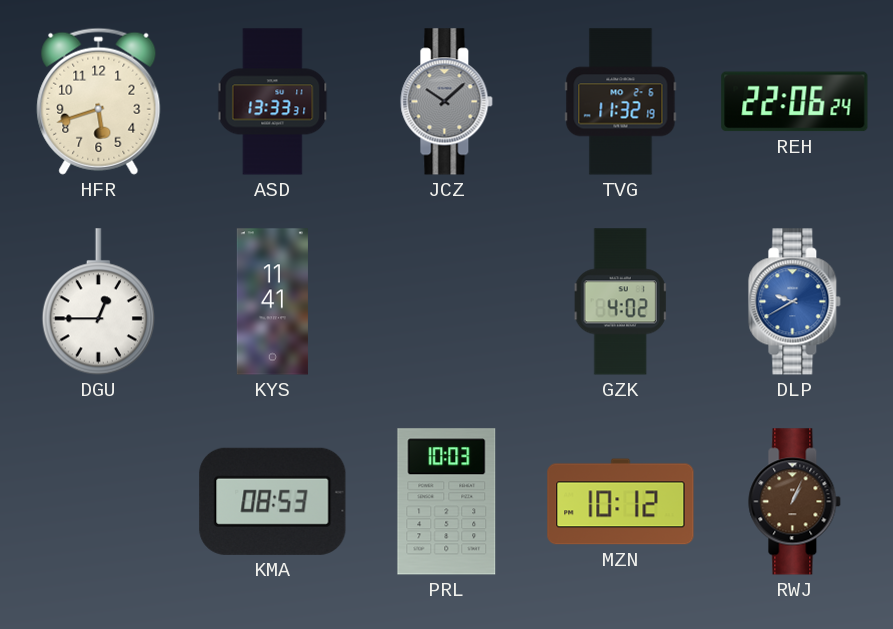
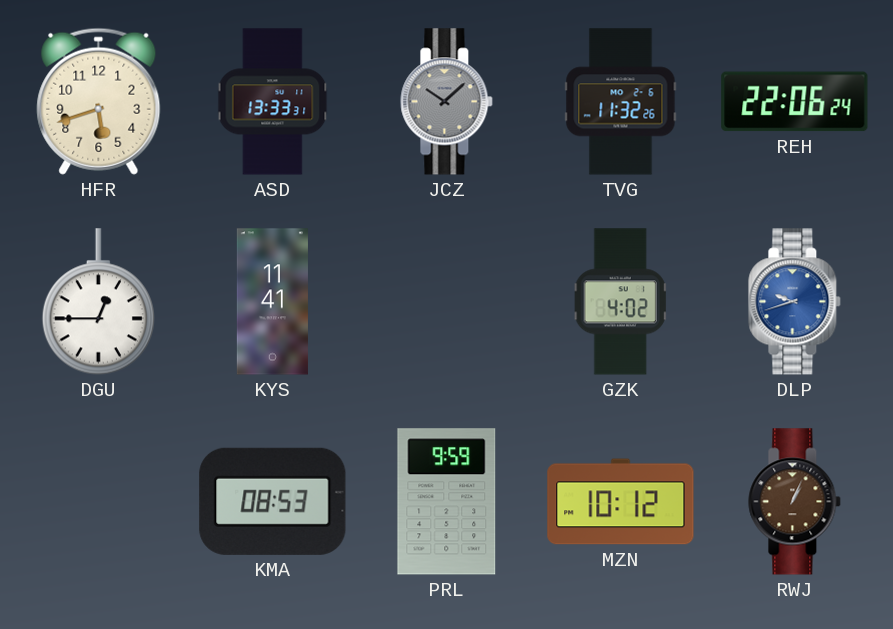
TVG: 11:32:19 -> 11:32:26 (621, 102)
DLP: 9:40 -> 9:42 (795, 302)
PRL: 10:03 -> 9:59 (447, 502)
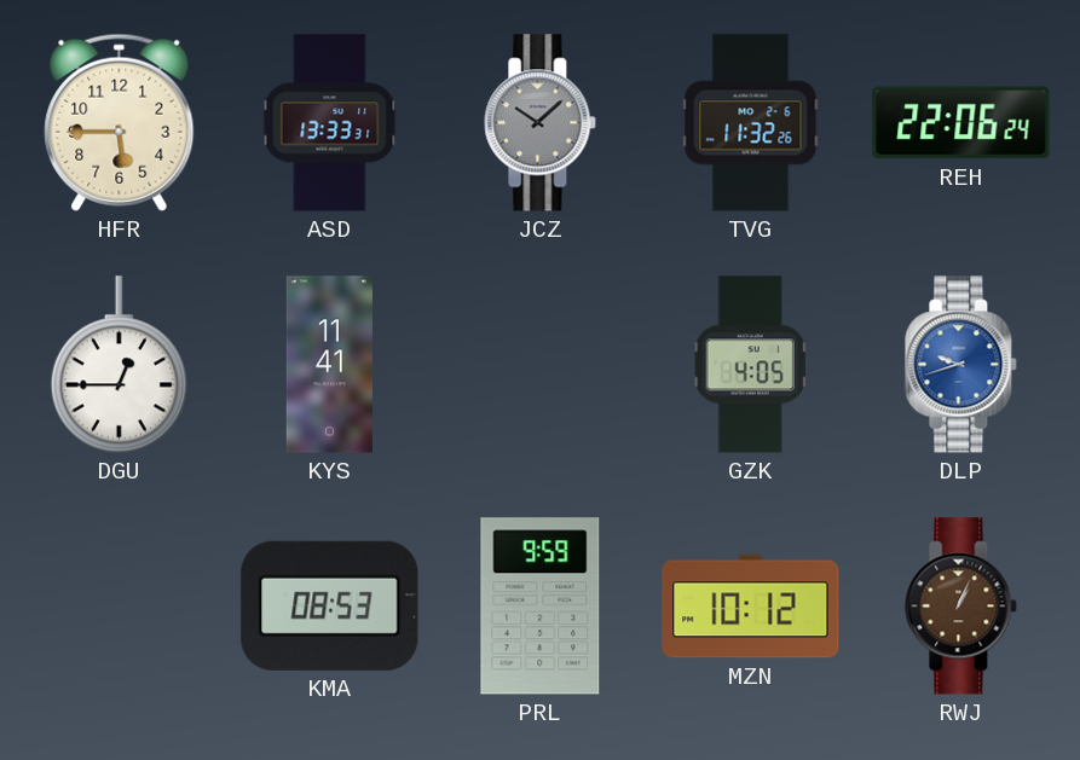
HFR: 5:42 -> 5:45 (120, 122)
GZK: 4:02 -> 4:05 (750, 365)
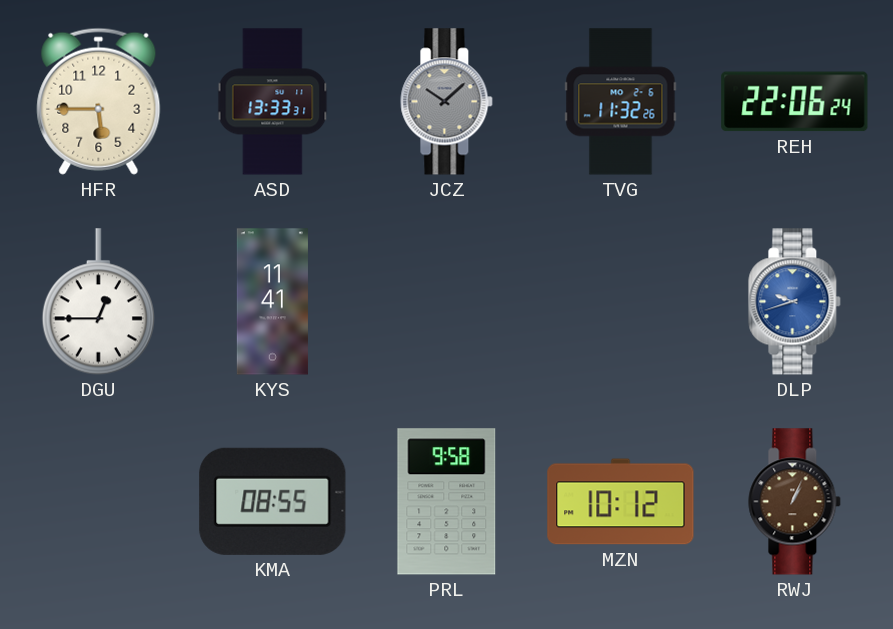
GZK: 4:05 -> none (750, 365)
KMA: 08:53 -> 08:55 (273, 501)
PRL: 9:59 -> 9:58 (447, 502)
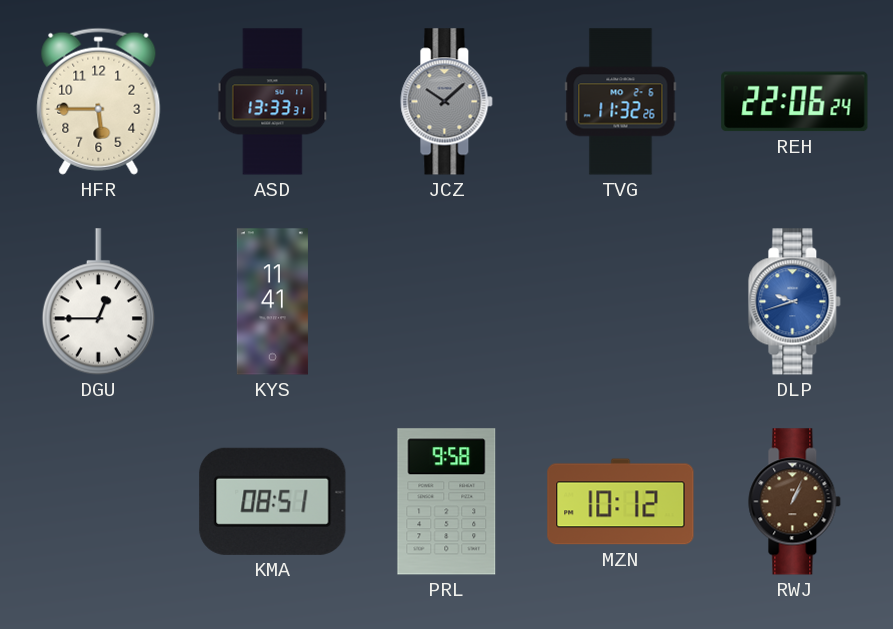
KMA: 08:55 -> 08:51 (273, 501)
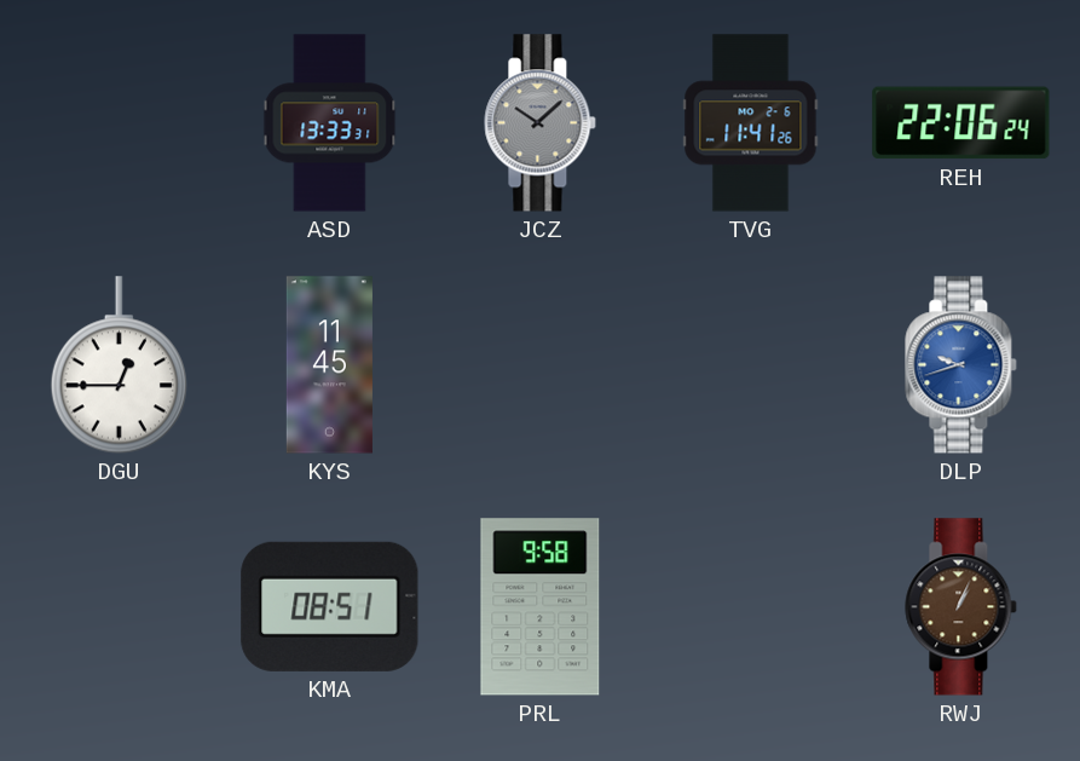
HFR: 5:45 -> none (99, 101)
TVG: 11:32 -> 11:41 (751, 123)
KYS: 11:41 -> 11:45 (329, 365)
MZN: 10:12 -> none (621, 502)
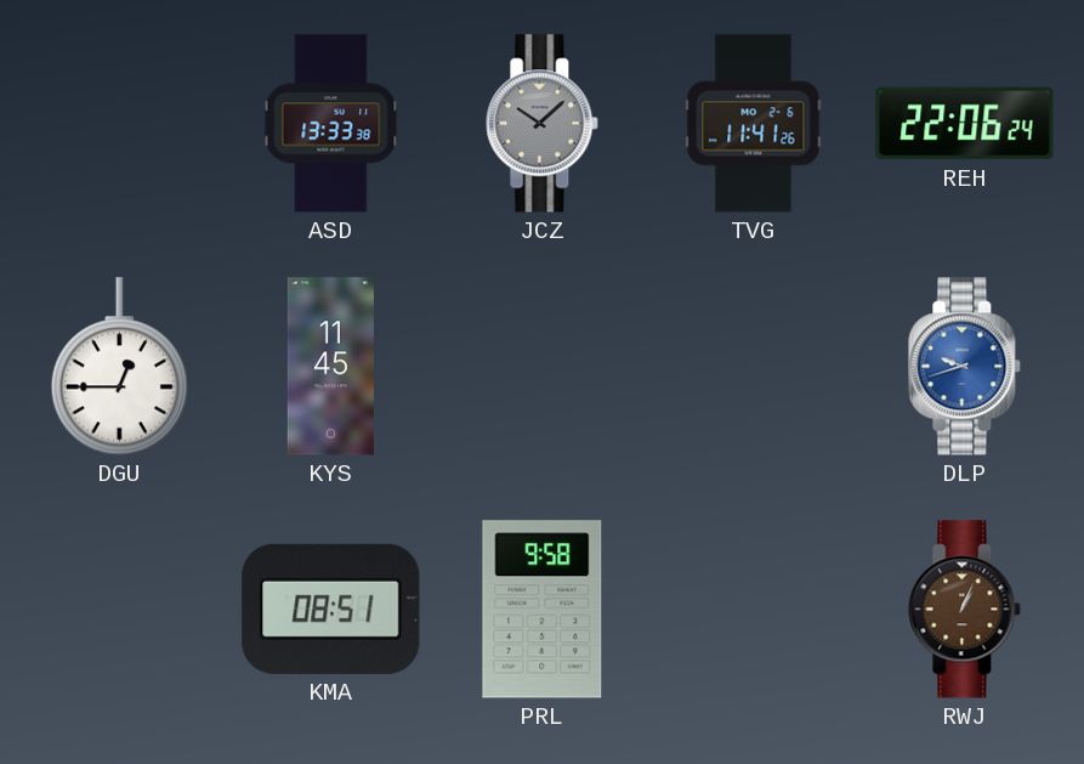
ASD: 13:33:31 -> 13:33:38 (331, 124)
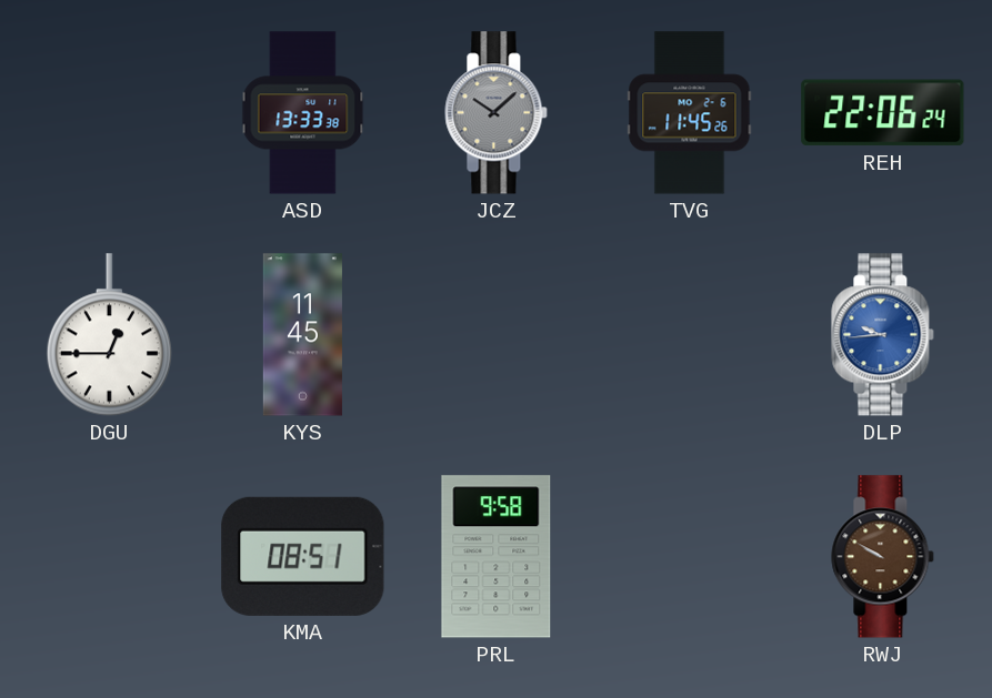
TVG: 11:41 -> 11:45 (690, 113)
DLP: 9:42 -> 9:44 (883, 335)
RWJ: 1:04 -> 9:50 (883, 557)
